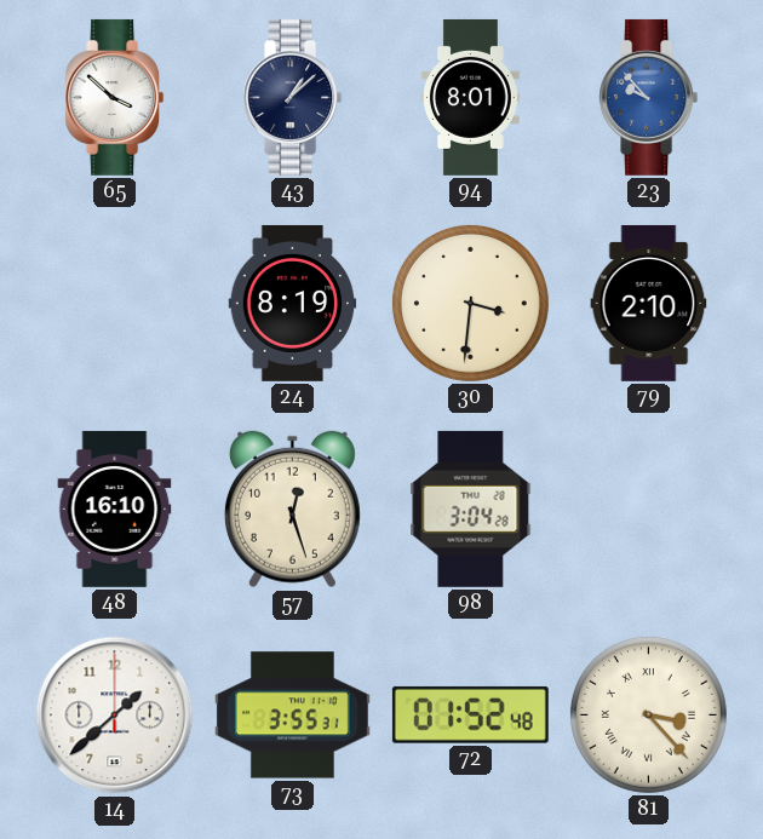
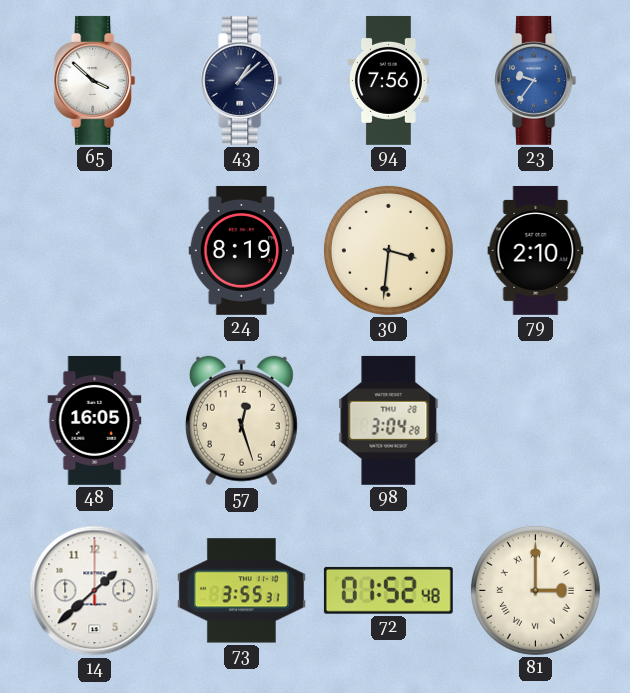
94: 8:01 -> 7:56 (388, 80)
23: 9:53 -> 9:36 (536, 80)
48: 16:10 -> 16:05 (95, 420)
81: 3:23 -> 3:00 (535, 590)
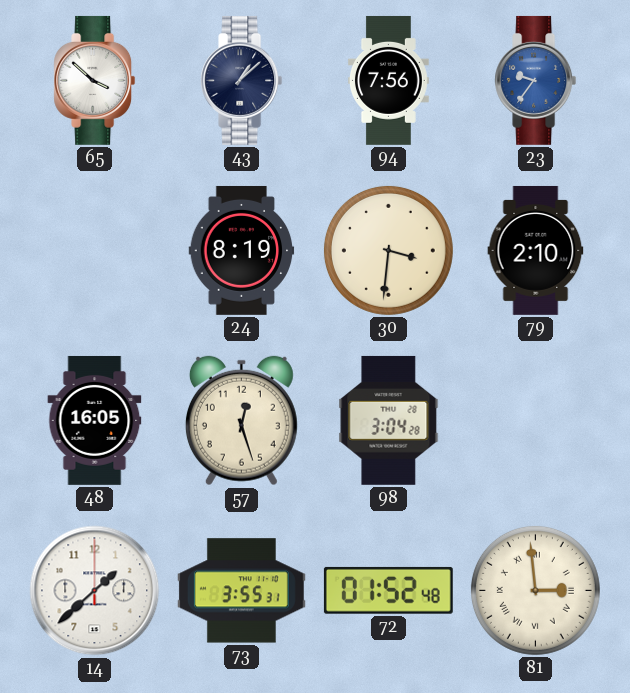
81: 3:00 -> 2:59 (535, 590)
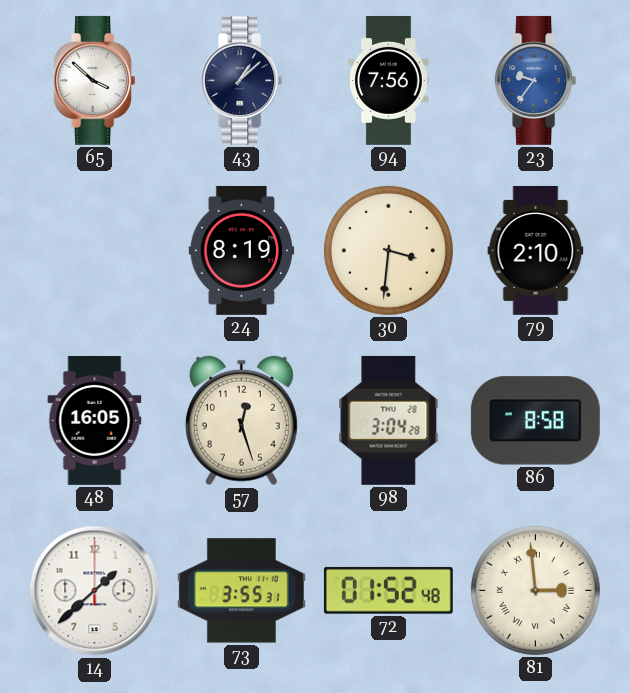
86: none -> 8:58 (535, 421)
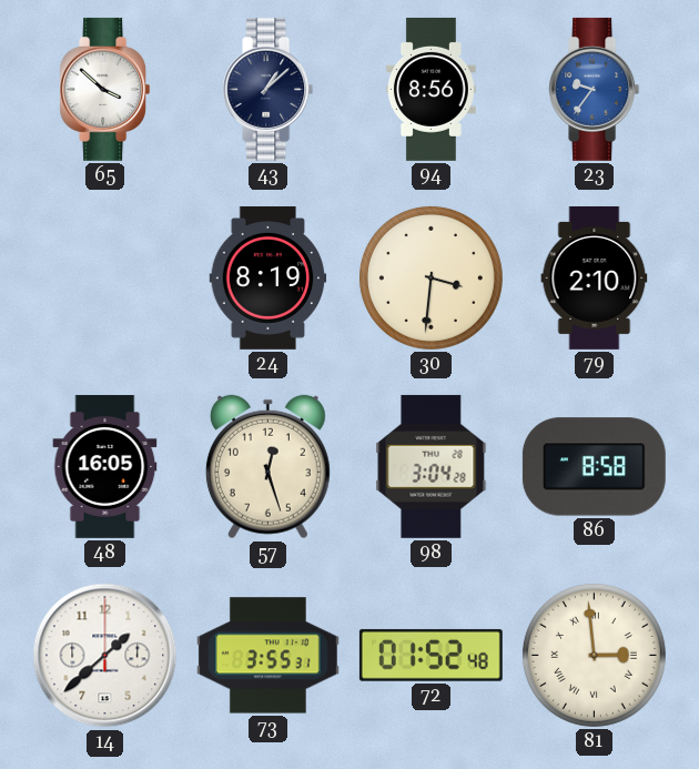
94: 7:56 -> 8:56 (430, 89)
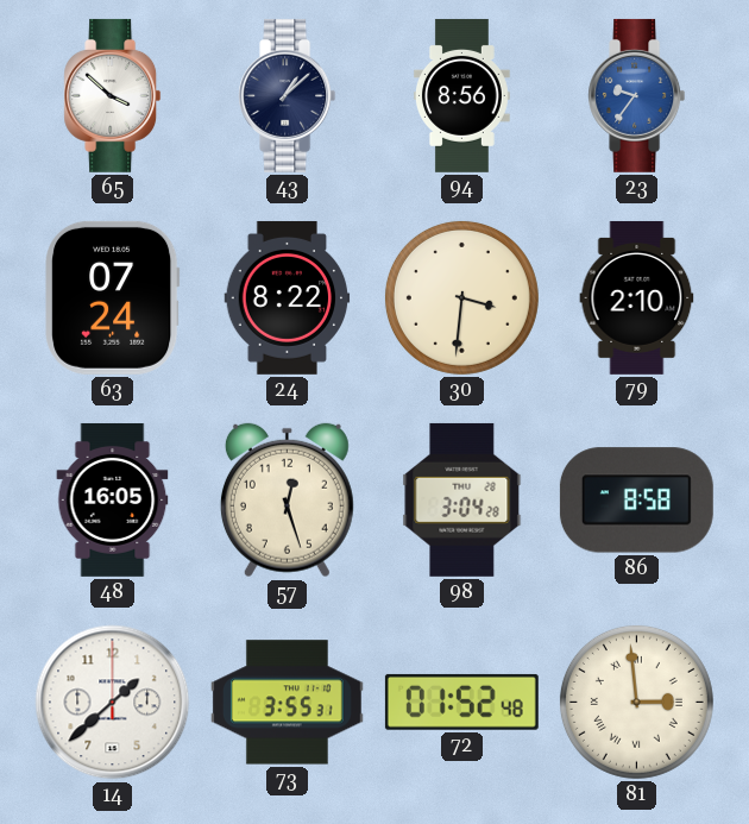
63: none -> 07:24 (113, 297)
24: 8:19 -> 8:22 (288, 297)
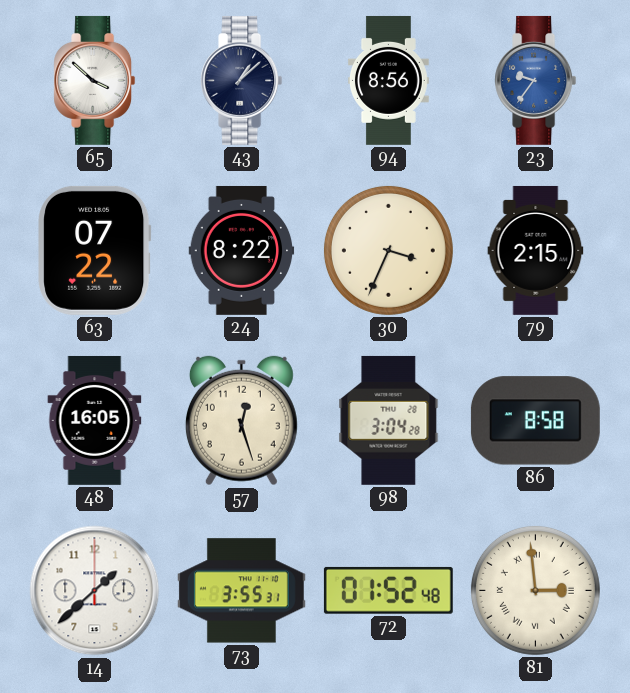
63: 07:24 -> 07:22 (95, 250)
30: 3:31 -> 3:34 (388, 250)
79: 2:10 -> 2:15 (536, 250)
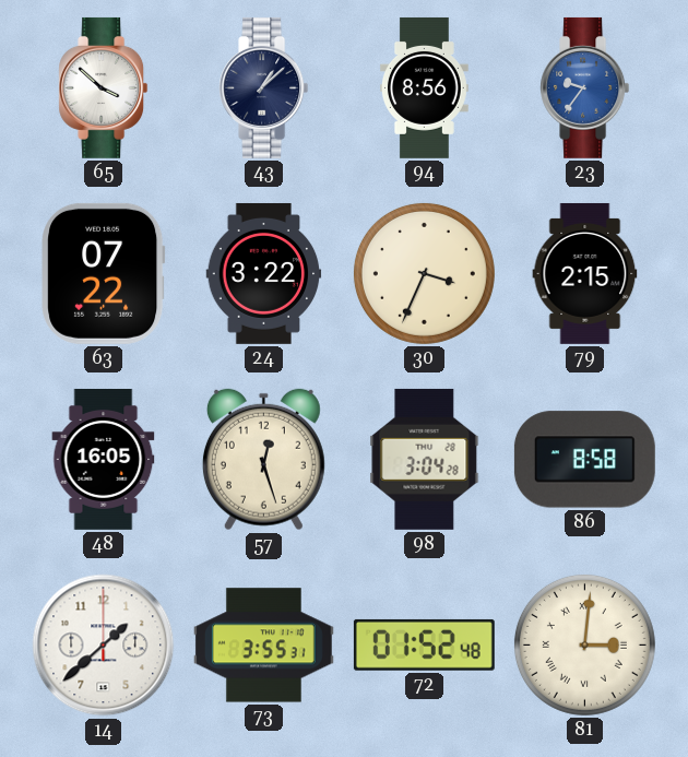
24: 8:22 -> 3:22 (264, 273)
81: 2:59 -> 3:01 (584, 644)
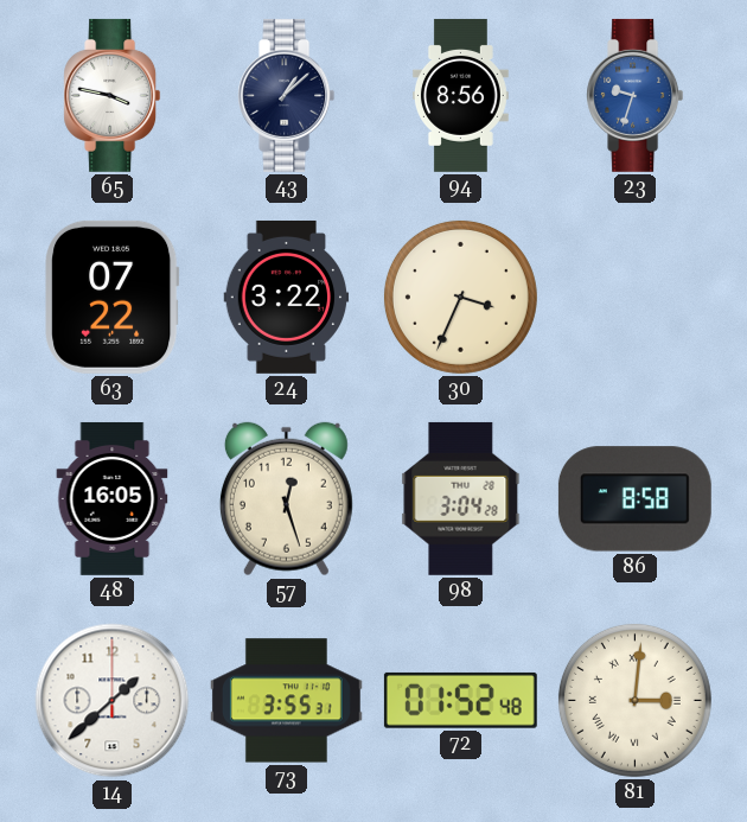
65: 3:52 -> 3:47 (113, 95)
23: 9:36 -> 9:33 (636, 95)
79: 2:15 -> none (585, 273)
